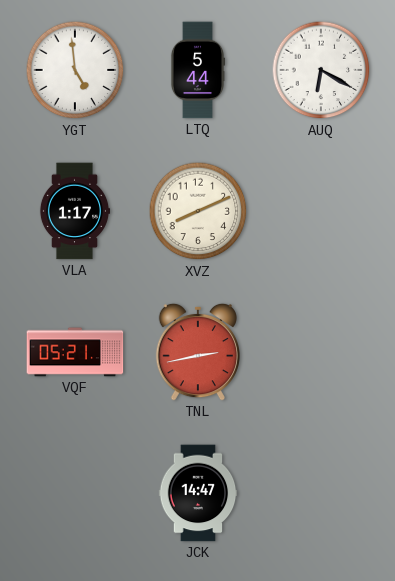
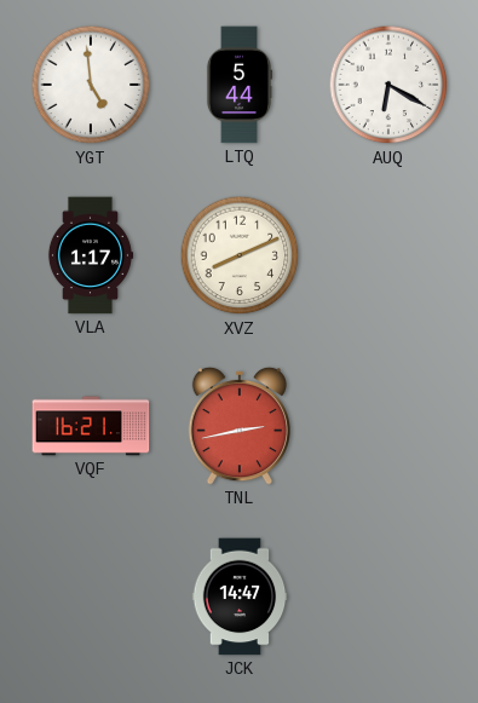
VQF: 05:21 -> 16:21 (91, 426)
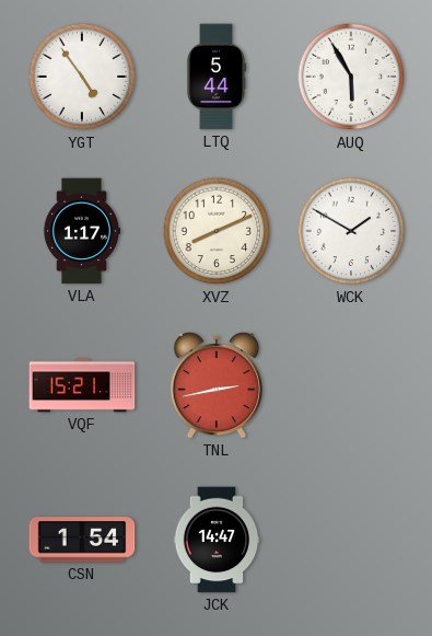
YGT: 4:59 -> 4:54 (82, 77)
AUQ: 6:20 -> 5:55 (351, 77)
WCK: none -> 1:50 (351, 231)
VQF: 16:21 -> 15:21 (82, 385)
CSN: none -> 1:54 (82, 540)
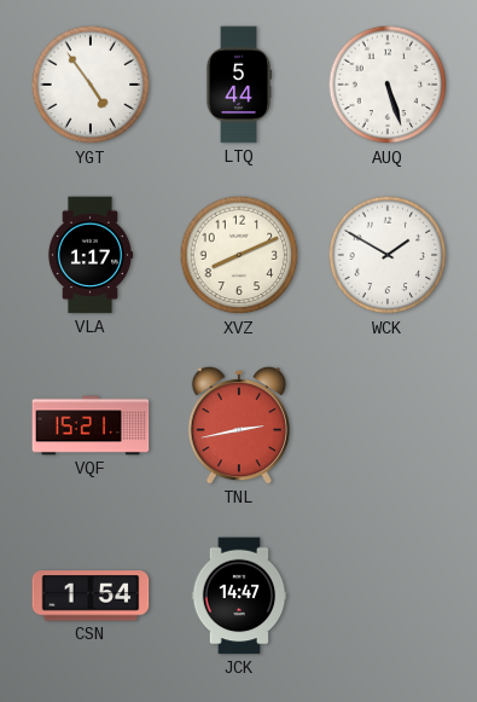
AUQ: 5:55 -> 5:27 (388, 85)
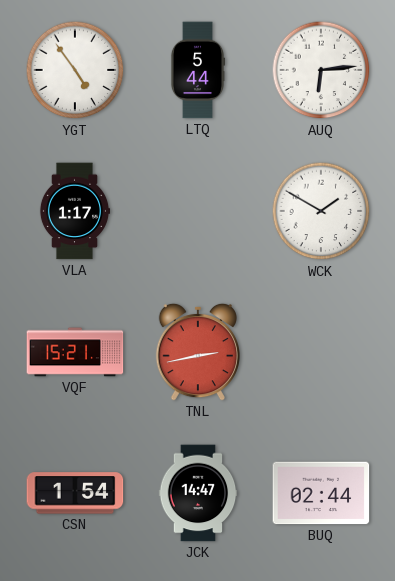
AUQ: 5:27 -> 6:14 (321, 70)
XVZ: 8:11 -> none (239, 255)
BUQ: none -> 02:44 (321, 493)
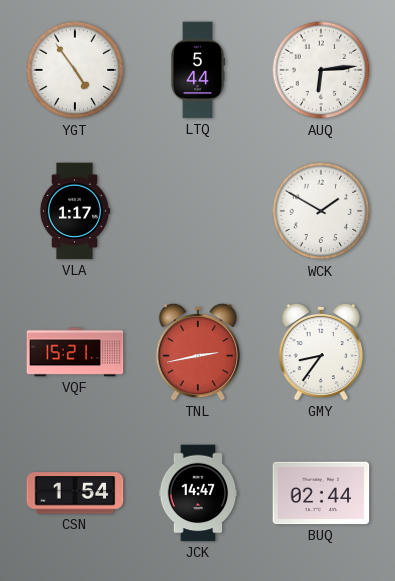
GMY: none -> 8:36 (321, 352)
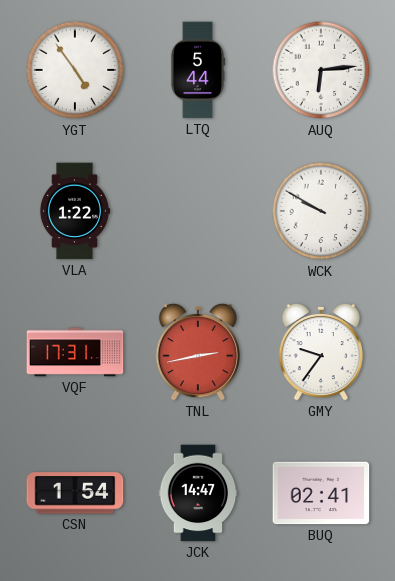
VLA: 1:17 -> 1:22 (75, 211)
WCK: 1:50 -> 9:50 (321, 211)
VQF: 15:21 -> 17:31 (75, 352)
GMY: 8:36 -> 9:36 (321, 352)
BUQ: 02:44 -> 02:41 (321, 493)
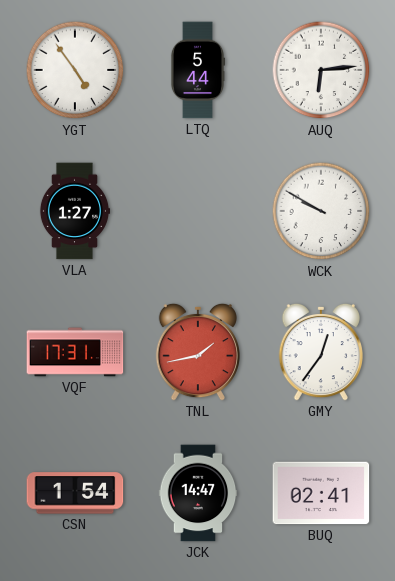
VLA: 1:22 -> 1:27 (75, 211)
TNL: 2:43 -> 1:43 (198, 352)
GMY: 9:36 -> 12:36 (321, 352)
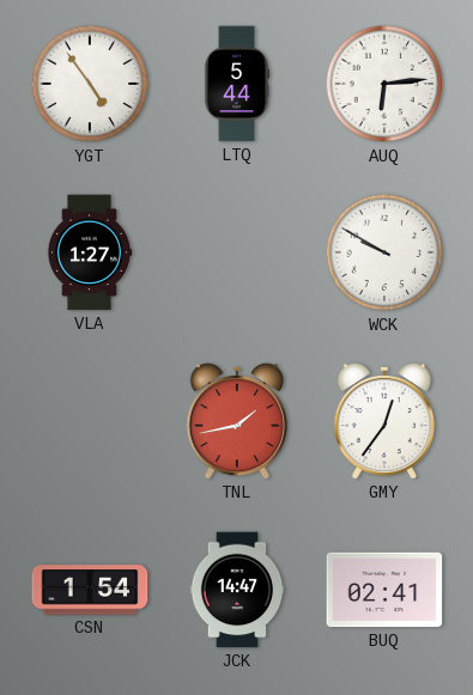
VQF: 17:31 -> none (75, 352)
